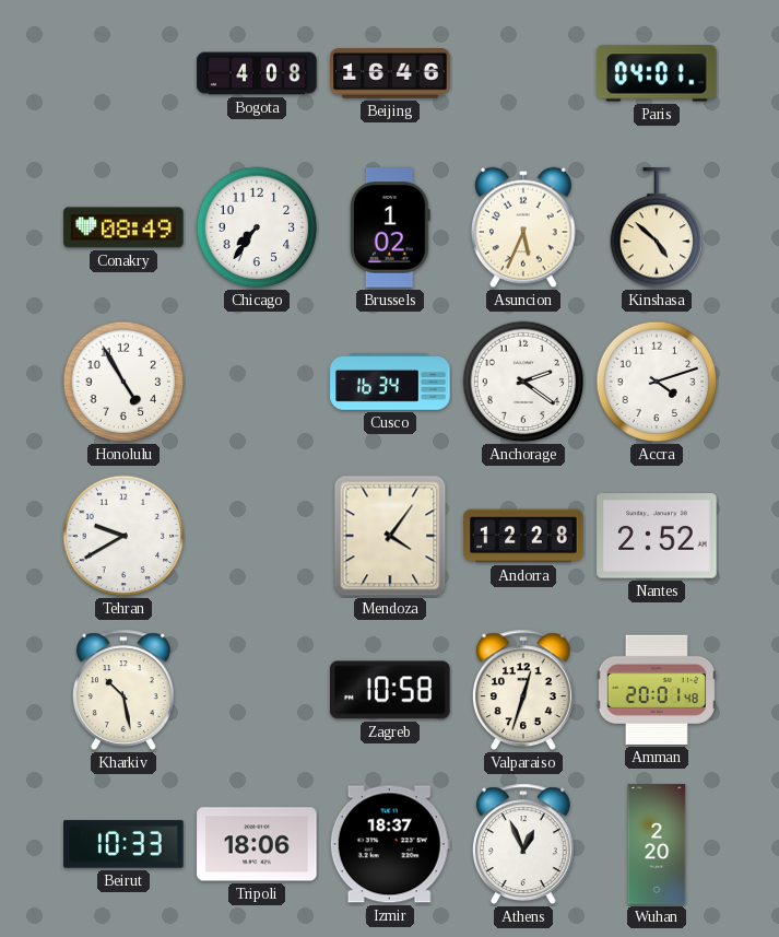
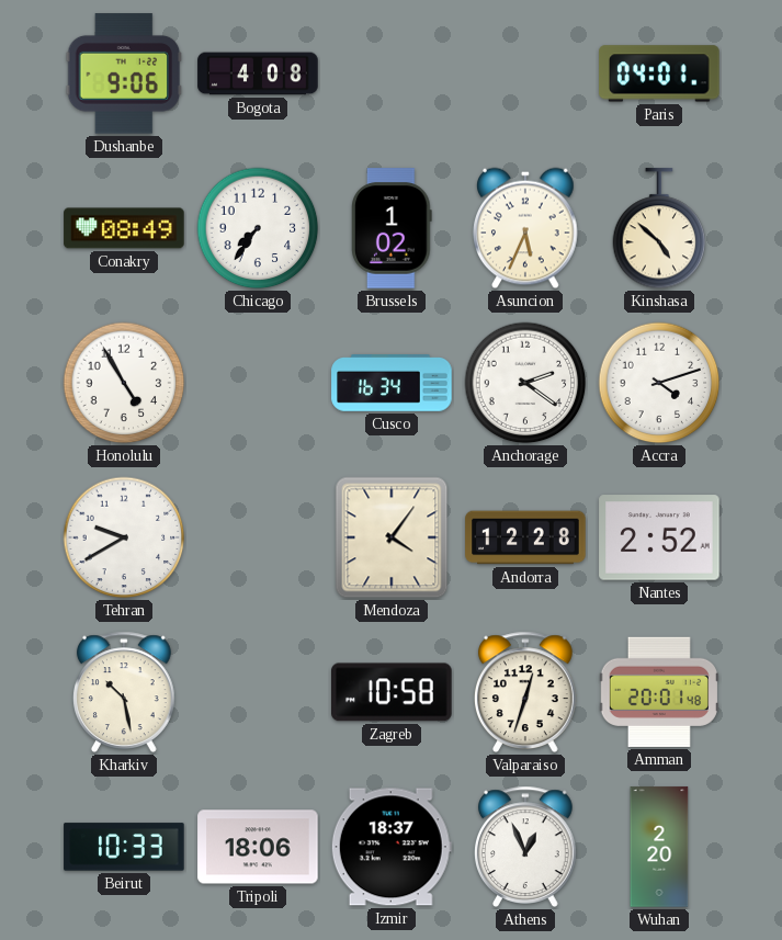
Dushanbe: none -> 9:06 (124, 73)
Beijing: 16:46 -> none (390, 73)
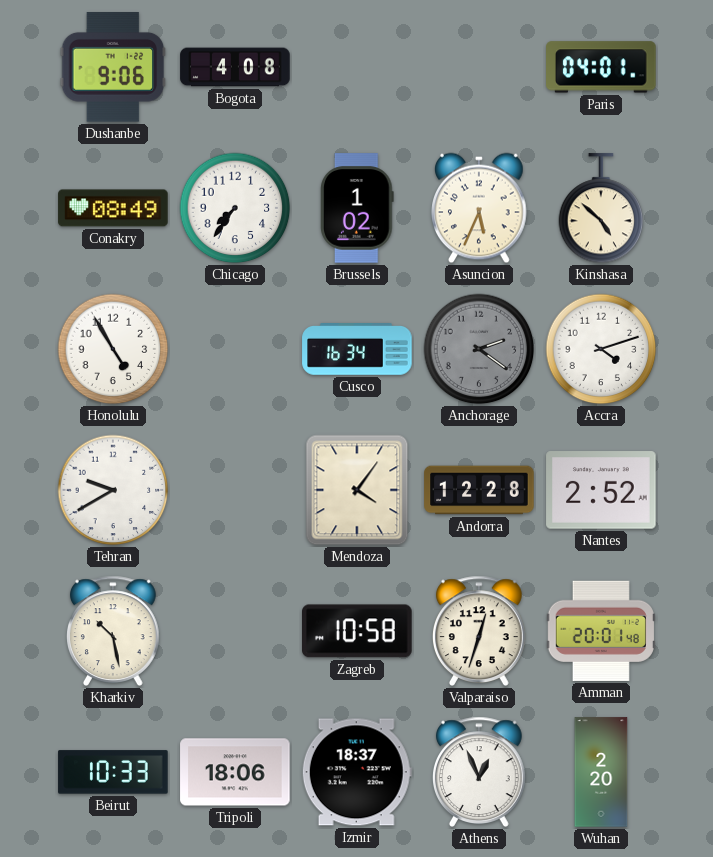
Anchorage dial: white -> grey (479, 349)
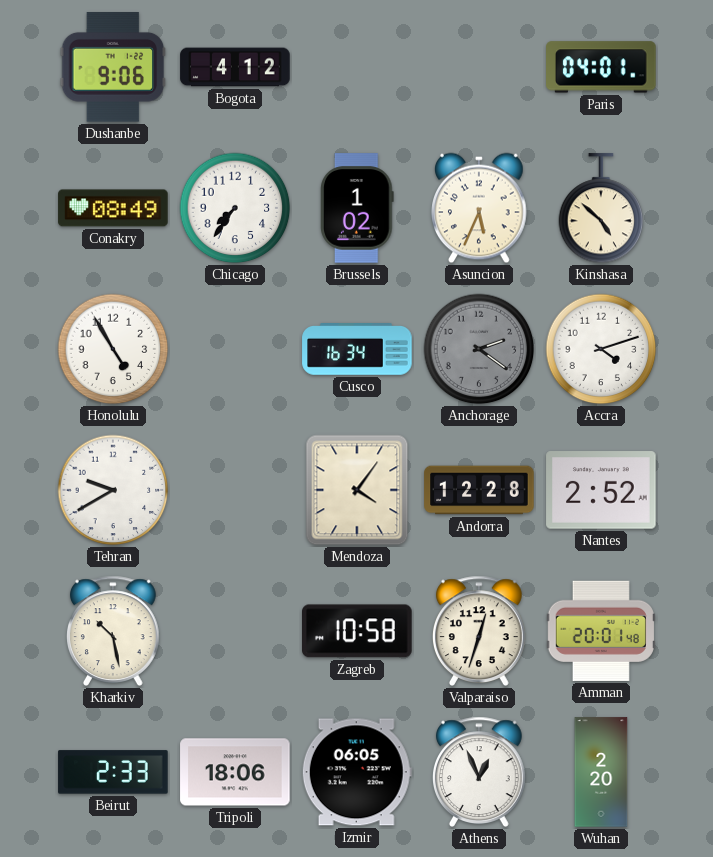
Bogota: 4:08 -> 4:12 (235, 67)
Beirut: 10:33 -> 2:33 (113, 772)
Izmir: 18:37 -> 06:05 (357, 772)
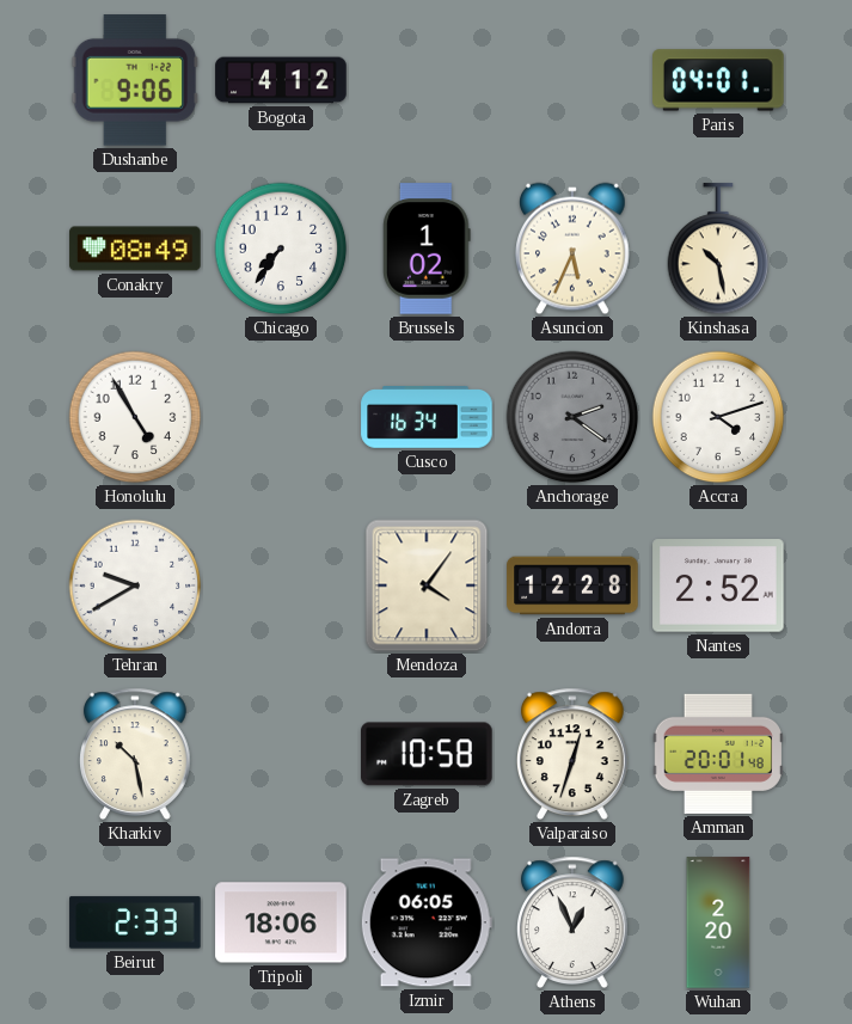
Kinshasa: 4:52 -> 10:28 (718, 250)
